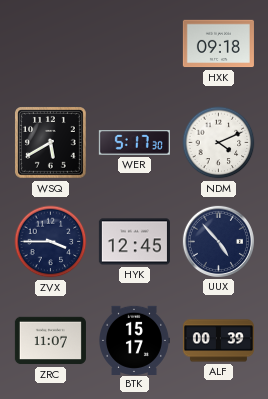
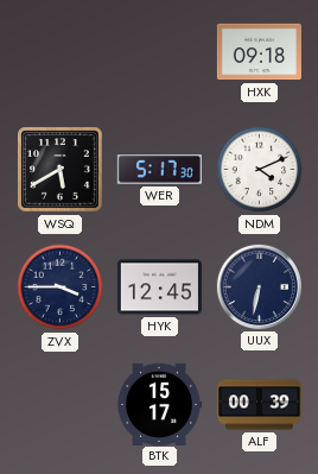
UUX: 4:53 -> 6:32 (259, 286)
ZRC: 11:07 -> none (50, 341)
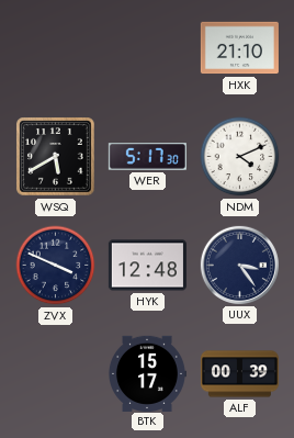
HXK: 09:18 -> 21:10 (239, 48)
ZVX: 3:45 -> 3:49 (56, 266)
HYK: 12:45 -> 12:48 (147, 266)
UUX: 6:32 -> 3:24 (239, 265)
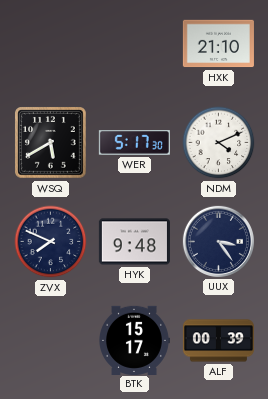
ZVX: 3:49 -> 7:49 (51, 242)
HYK: 12:48 -> 9:48 (134, 242)
